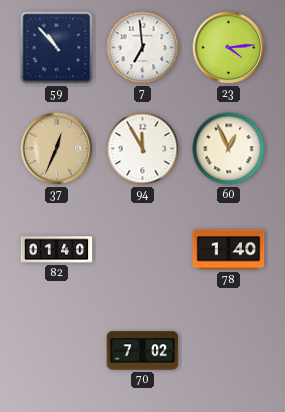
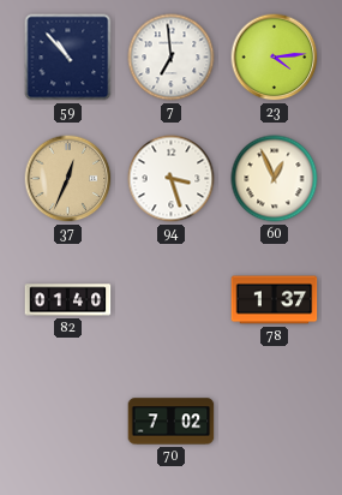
94: 11:55 -> 3:27 (172, 179)
78: 1:40 -> 1:37 (275, 300)
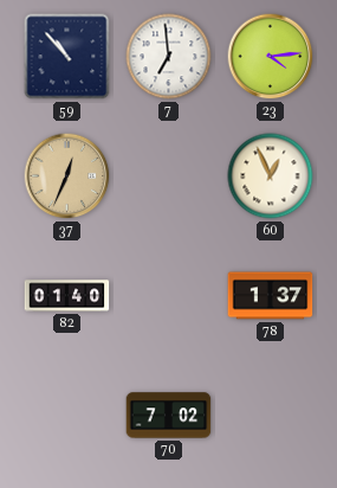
94: 3:27 -> none (172, 179)
